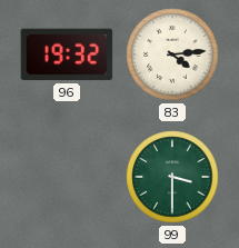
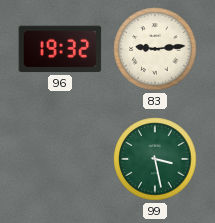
83: 4:14 -> 9:14 (155, 49)
99: 3:30 -> 3:28 (155, 159)
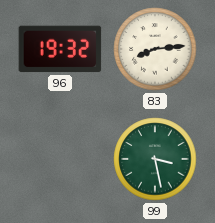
83: 9:14 -> 8:14 (155, 49)
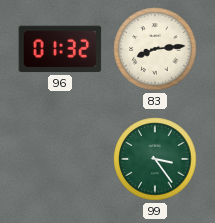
96: 19:32 -> 01:32 (60, 49)
99: 3:28 -> 3:24 (155, 159)
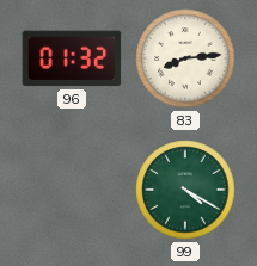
99: 3:24 -> 4:20 (185, 190)
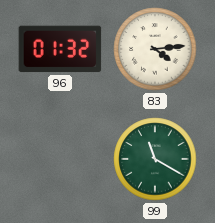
83: 8:14 -> 4:14 (155, 49)
99: 4:20 -> 11:20 (155, 159)
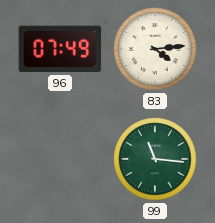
96: 01:32 -> 07:49 (60, 49)
99: 11:20 -> 11:16 (155, 159)
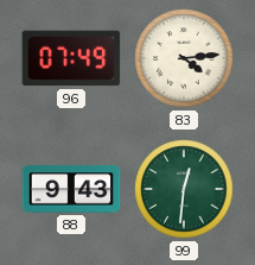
88: none -> 9:43 (71, 189)
99: 11:16 -> 12:31 (184, 189)
